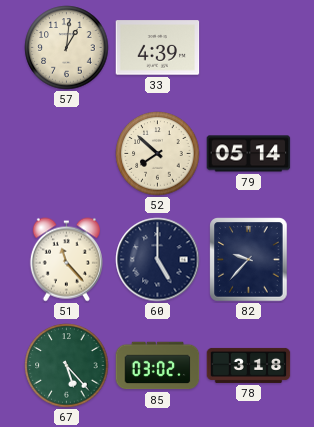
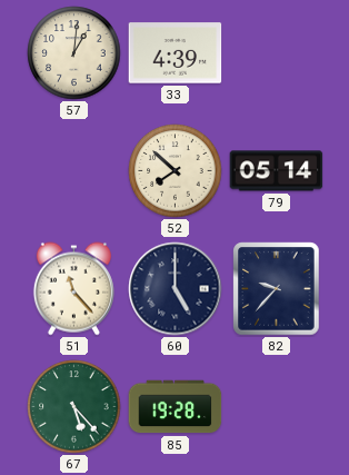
85: 03:02 -> 19:28 (176, 407)
78: 3:18 -> none (249, 365)
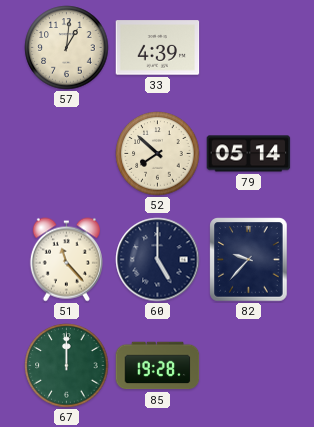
67: 5:23 -> 12:00 (67, 366)
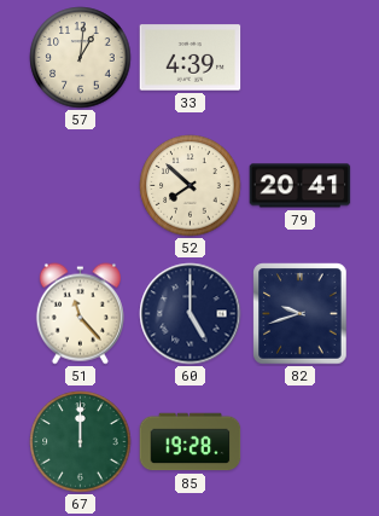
79: 05:14 -> 20:41 (301, 186)
82: 9:37 -> 9:42 (301, 314)
